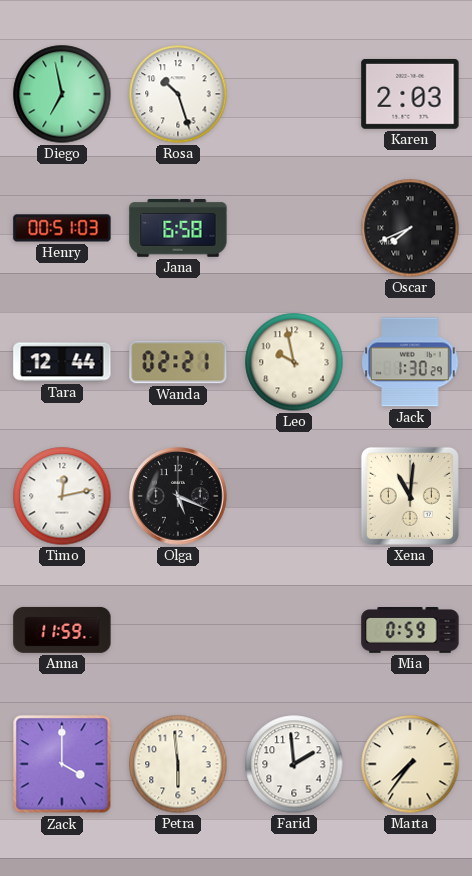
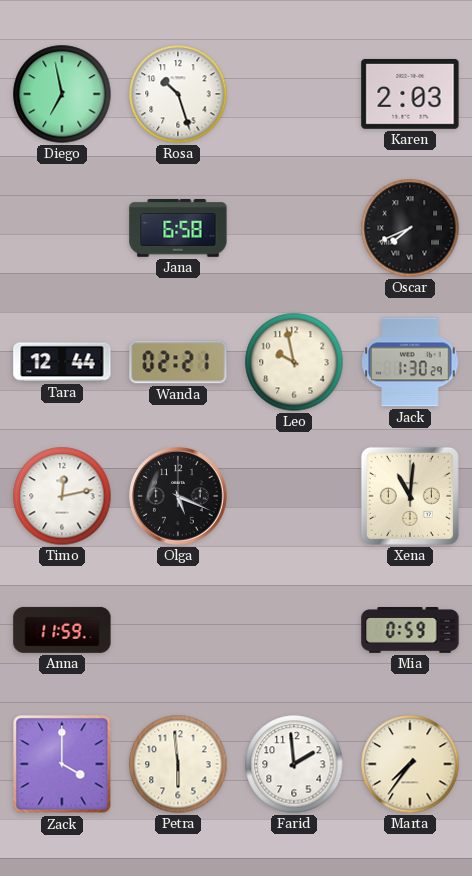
Henry: 00:51 -> none (62, 228)
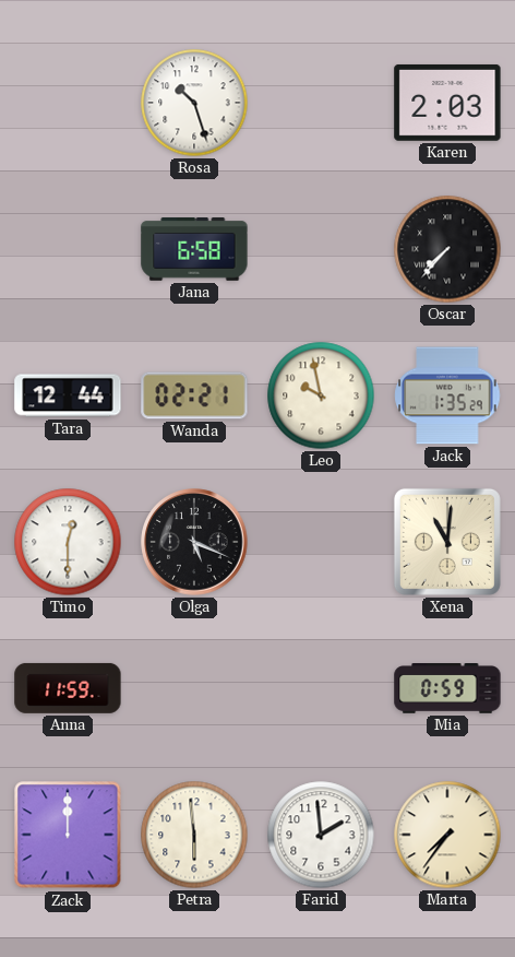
Diego: 6:58 -> none (62, 94)
Oscar: 7:41 -> 7:37 (447, 249)
Jack: 1:30 -> 1:35 (447, 395)
Timo: 12:13 -> 12:30 (68, 542)
Zack: 4:00 -> 12:00 (68, 835)
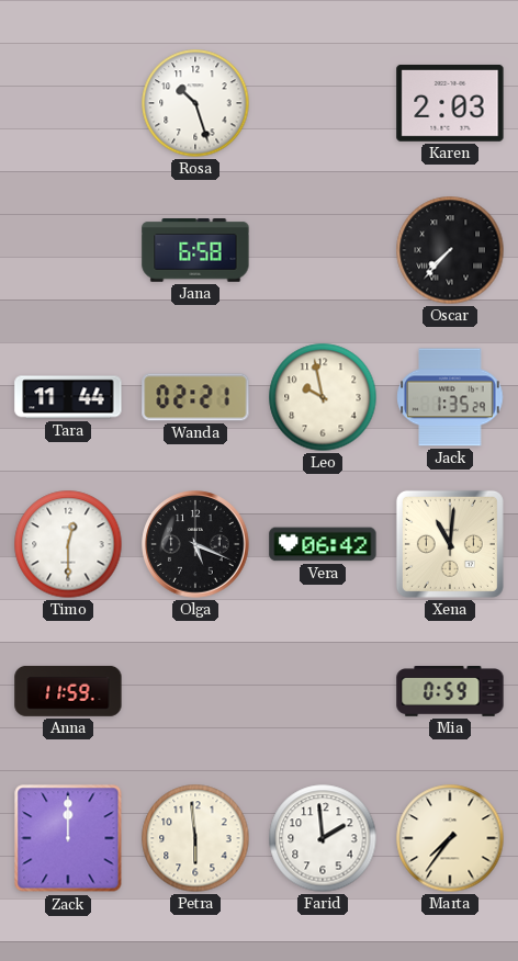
Tara: 12:44 -> 11:44 (68, 397)
Vera: none -> 06:42 (323, 544)
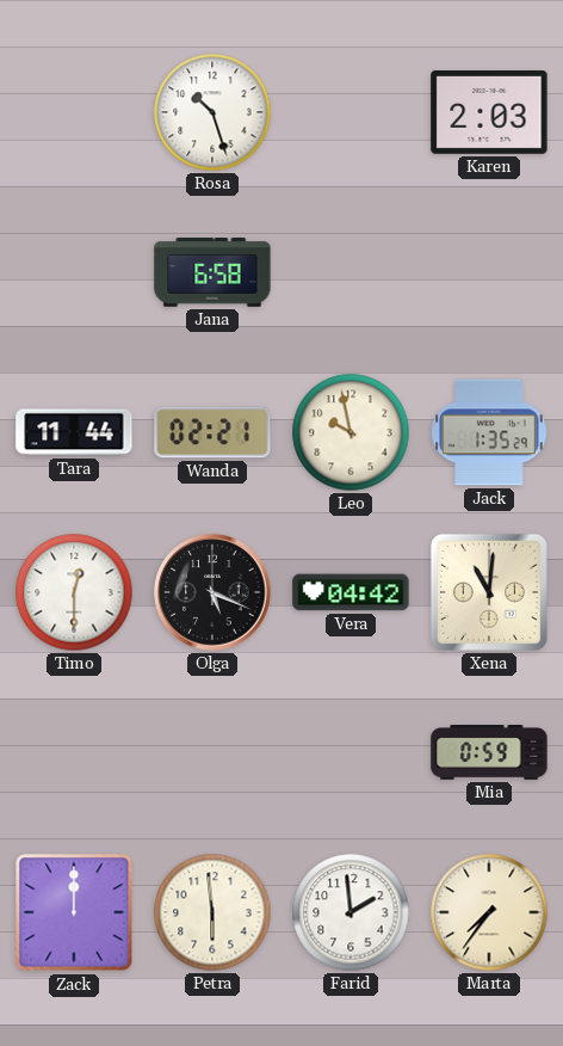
Oscar: 7:37 -> none (450, 250)
Vera: 06:42 -> 04:42 (351, 592)
Anna: 11:59 -> none (68, 691)
